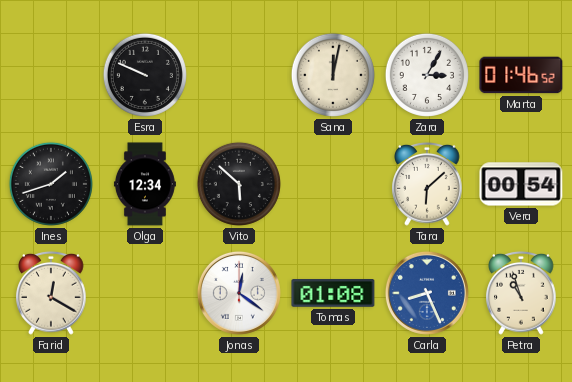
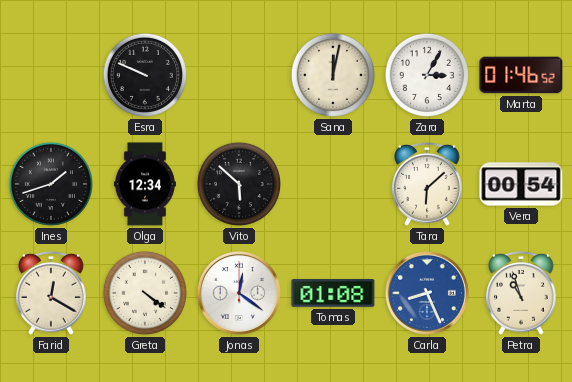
Greta: none -> 4:21 (145, 293)
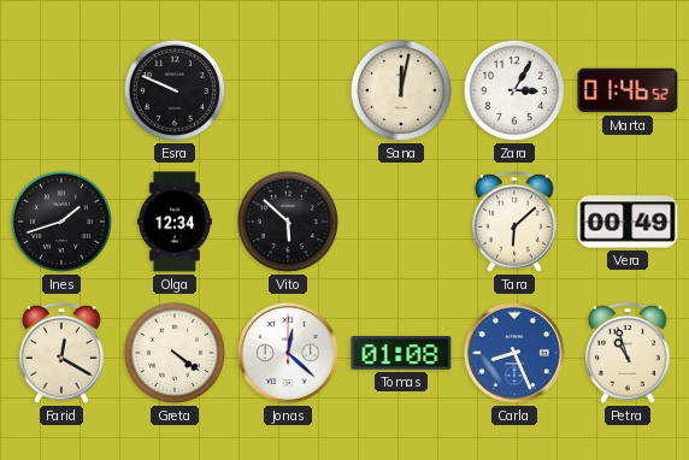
Vera: 00:54 -> 00:49 (628, 222)
Jonas: 12:21 -> 12:22 (288, 353)
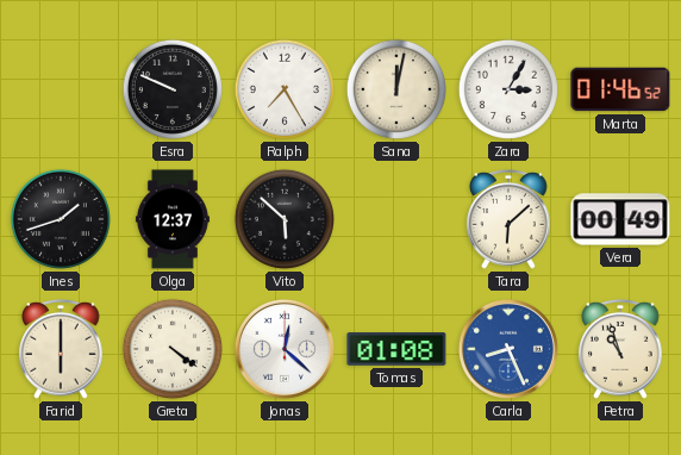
Ralph: none -> 7:25 (285, 89)
Olga: 12:34 -> 12:37 (173, 219)
Farid: 12:20 -> 6:00 (61, 349)
